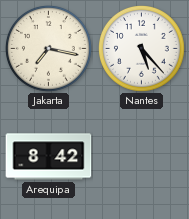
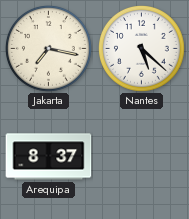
Nantes: 5:23 -> 5:22 (142, 49)
Arequipa: 8:42 -> 8:37 (49, 157)
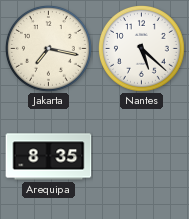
Arequipa: 8:37 -> 8:35 (49, 157)
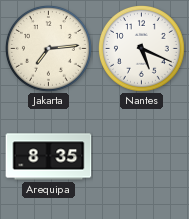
Jakarta: 7:17 -> 7:14 (49, 49)
Nantes: 5:22 -> 5:19 (142, 49)
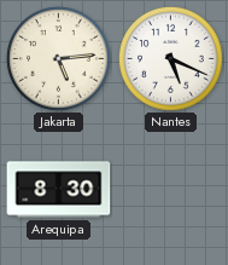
Jakarta: 7:14 -> 5:14 (59, 59)
Arequipa: 8:35 -> 8:30 (59, 190)
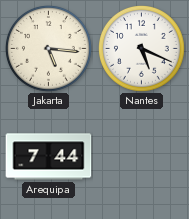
Jakarta: 5:14 -> 5:16 (49, 49)
Arequipa: 8:30 -> 7:44 (49, 157)
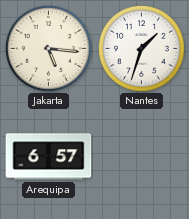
Nantes: 5:19 -> 1:33 (142, 49)
Arequipa: 7:44 -> 6:57 (49, 157)
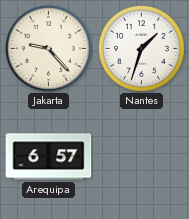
Jakarta: 5:16 -> 9:23 (49, 49)
